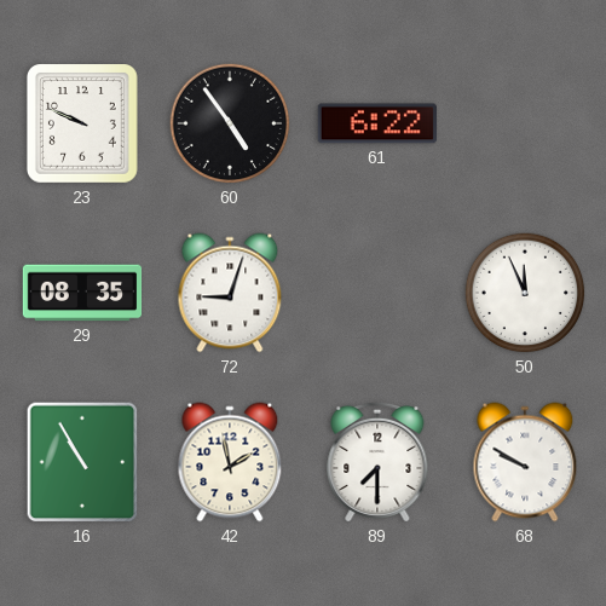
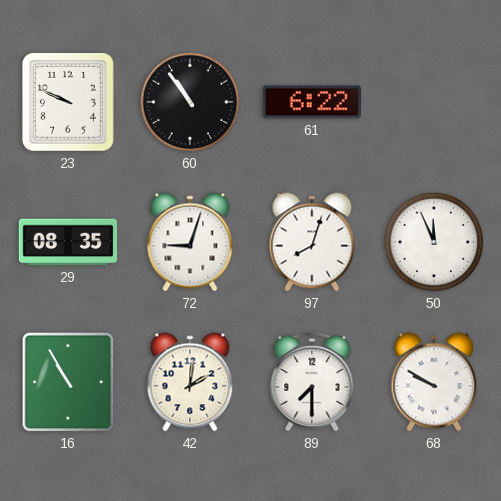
60: 4:54 -> 10:54 (190, 102)
97: none -> 8:03 (312, 242)
42: 1:58 -> 2:01 (190, 382)
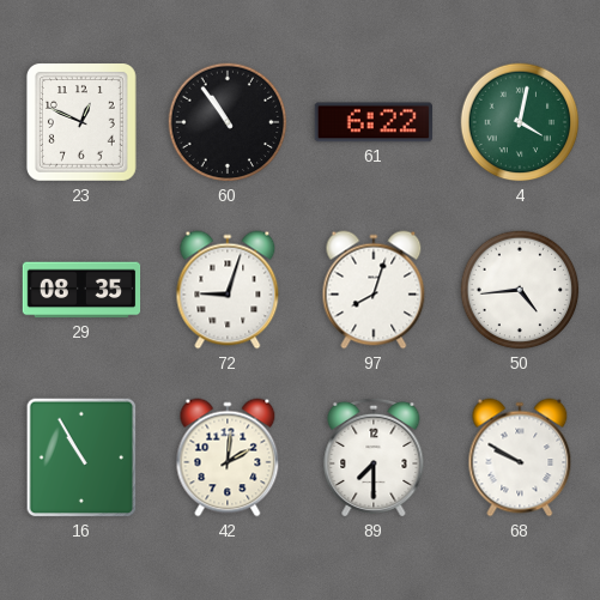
23: 9:49 -> 12:49 (81, 123)
4: none -> 4:02 (520, 122)
50: 11:56 -> 4:44 (520, 290)
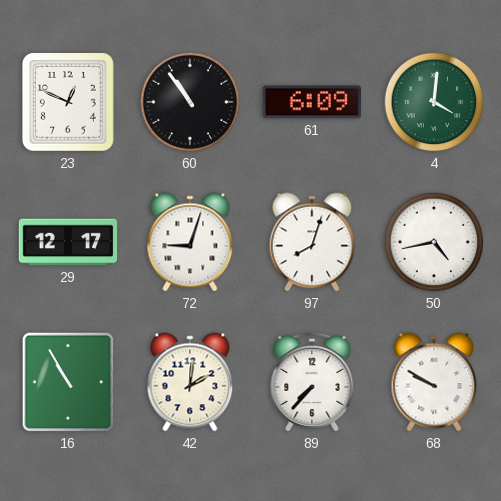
61: 6:22 -> 6:09 (311, 102)
4: 4:02 -> 4:01 (434, 102)
29: 08:35 -> 12:17 (68, 242)
50: 4:44 -> 4:43 (434, 242)
89: 7:30 -> 7:37 (312, 382)
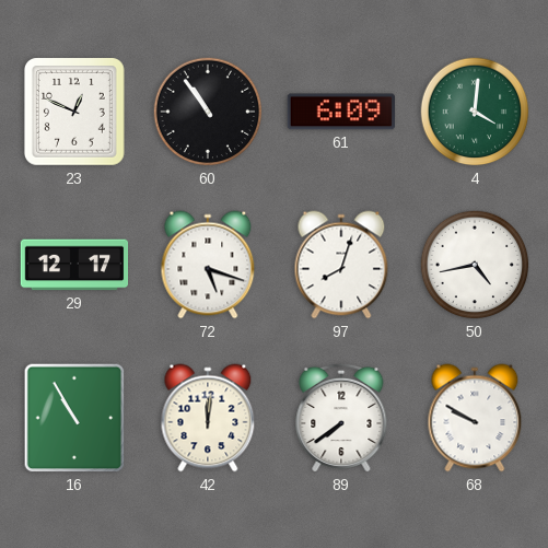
72: 9:03 -> 5:18 (208, 265)
42: 2:01 -> 12:01 (208, 418)
89: 7:37 -> 7:39 (341, 418)
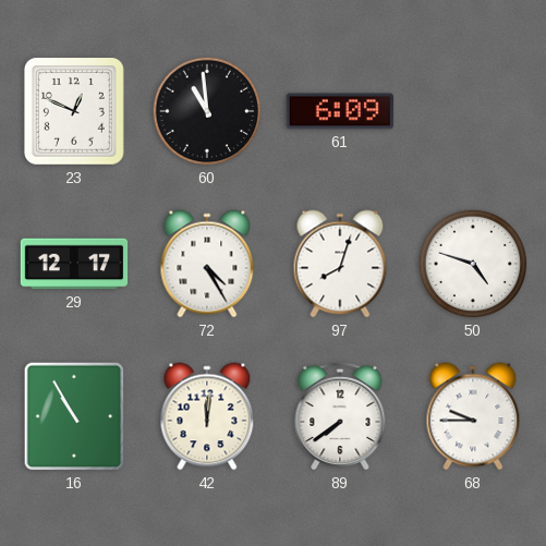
60: 10:54 -> 10:59 (207, 111)
4: 4:01 -> none (475, 112)
72: 5:18 -> 4:25 (207, 264)
50: 4:43 -> 4:48 (473, 264)
68: 9:50 -> 9:45 (473, 416)
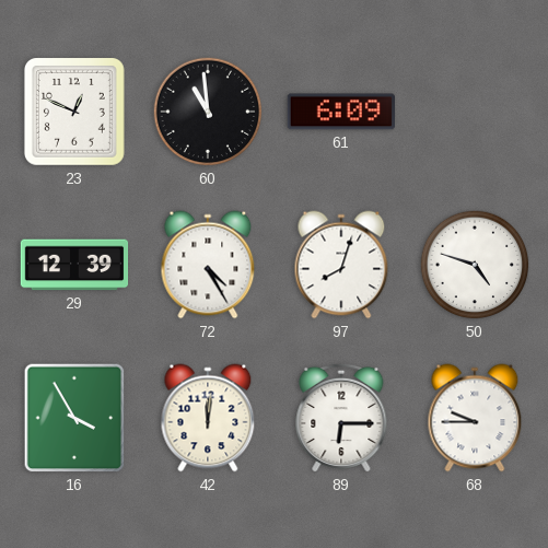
29: 12:17 -> 12:39 (74, 265)
16: 10:55 -> 3:55 (74, 418)
89: 7:39 -> 6:15 (341, 418)
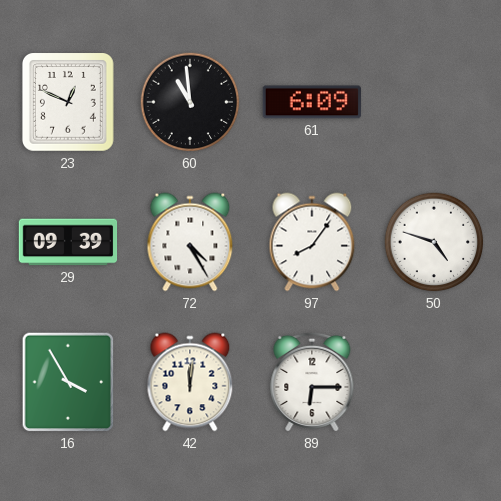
29: 12:39 -> 09:39 (68, 242)
97: 8:03 -> 8:06 (312, 242)
68: 9:45 -> none (475, 418)
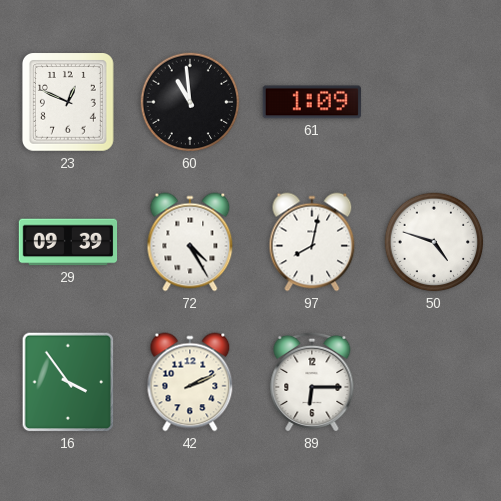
61: 6:09 -> 1:09 (311, 102)
97: 8:06 -> 8:02 (312, 242)
16: 3:55 -> 3:54 (68, 382)
42: 12:01 -> 2:11 (190, 382)
